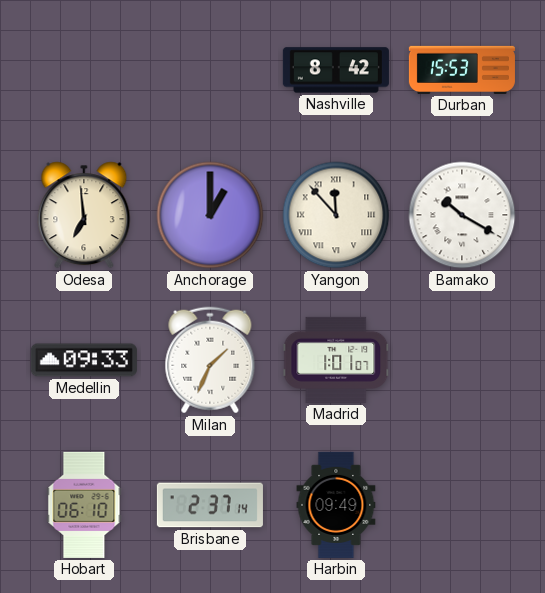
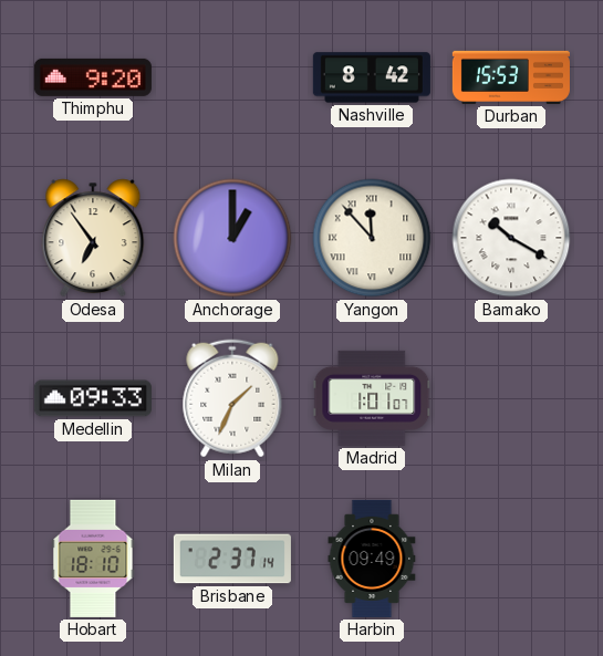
Thimphu: none -> 9:20 (93, 77)
Odesa: 6:59 -> 6:54 (93, 238)
Hobart: 06:10 -> 18:10 (93, 559)
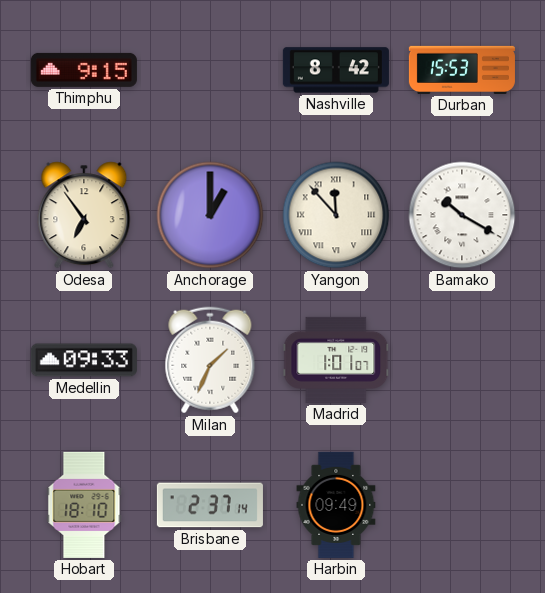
Thimphu: 9:20 -> 9:15 (84, 70)
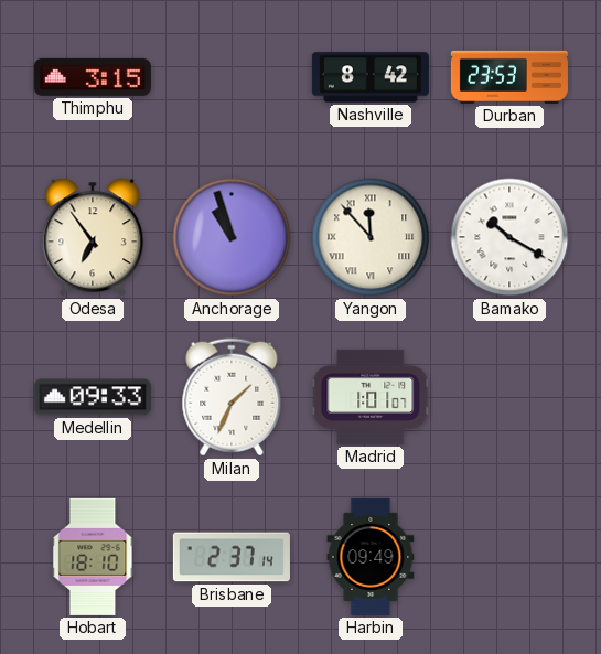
Thimphu: 9:15 -> 3:15 (93, 77)
Durban: 15:53 -> 23:53 (509, 77)
Anchorage: 1:00 -> 10:57 (232, 237)
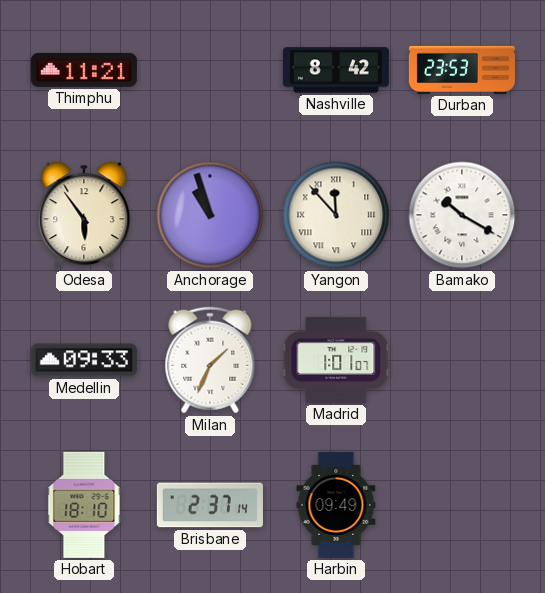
Thimphu: 3:15 -> 11:21 (84, 70)
Odesa: 6:54 -> 5:54 (84, 215)
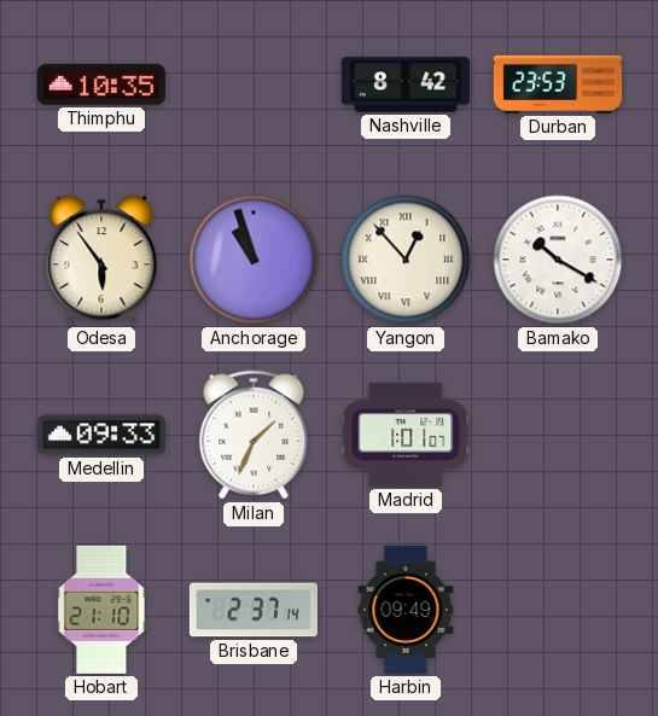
Thimphu: 11:21 -> 10:35 (101, 85)
Yangon: 11:53 -> 12:53 (406, 260)
Hobart: 18:10 -> 21:10 (101, 610)
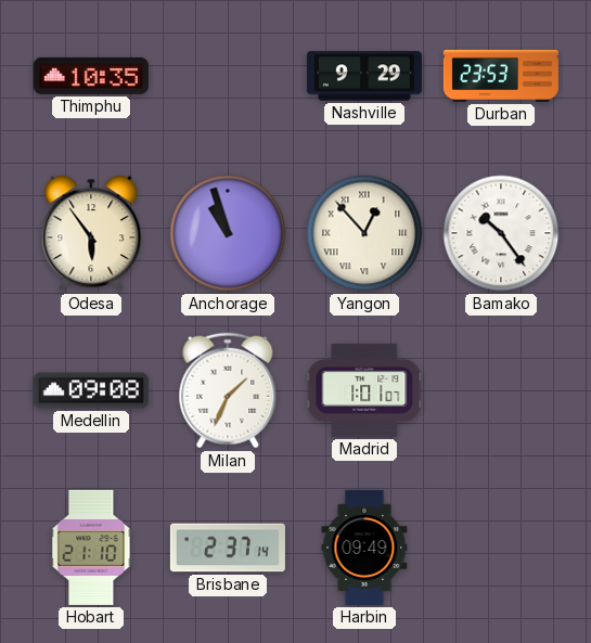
Nashville: 8:42 -> 9:29 (364, 76)
Bamako: 10:20 -> 10:24 (501, 233)
Medellin: 09:33 -> 09:08 (91, 390)
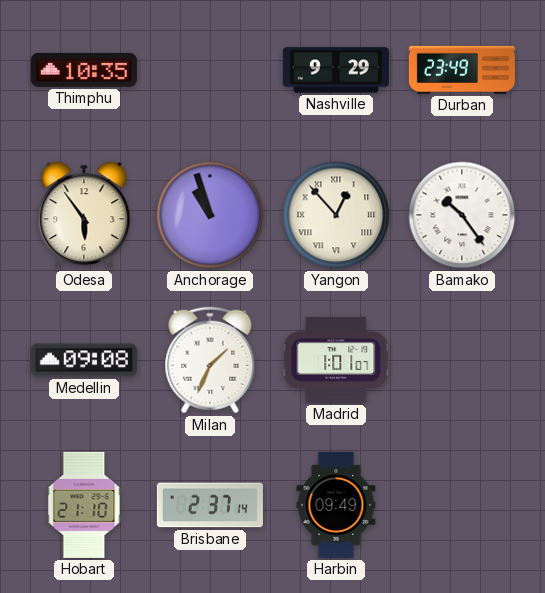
Durban: 23:53 -> 23:49 (462, 70)
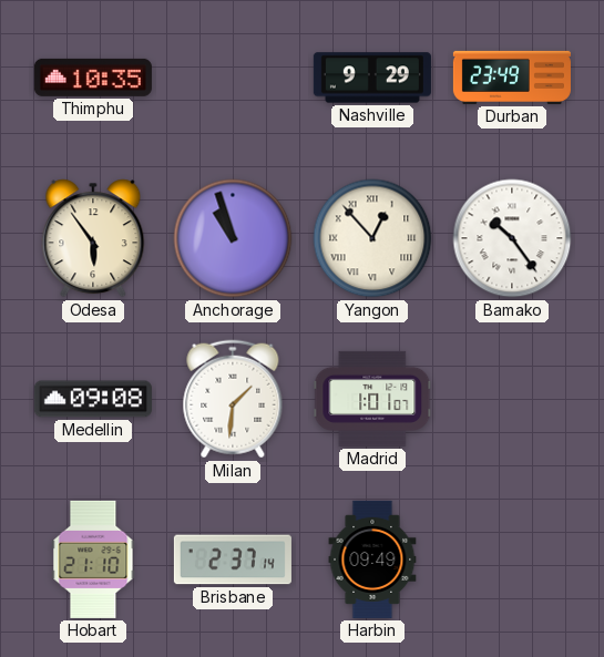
Milan: 1:34 -> 1:31 (233, 399)
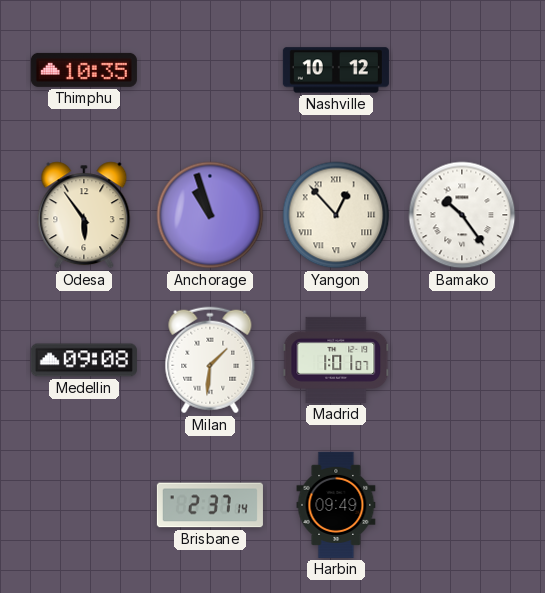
Nashville: 9:29 -> 10:12 (336, 70)
Durban: 23:49 -> none (512, 78)
Hobart: 21:10 -> none (93, 560)
